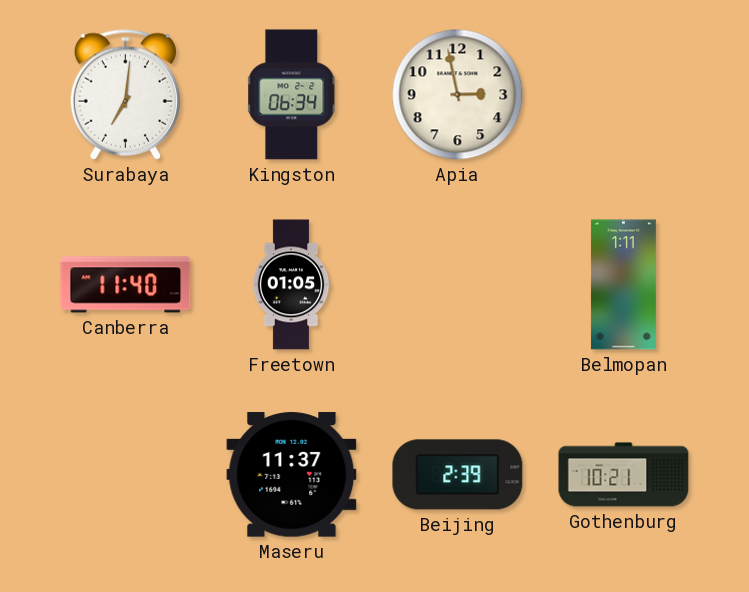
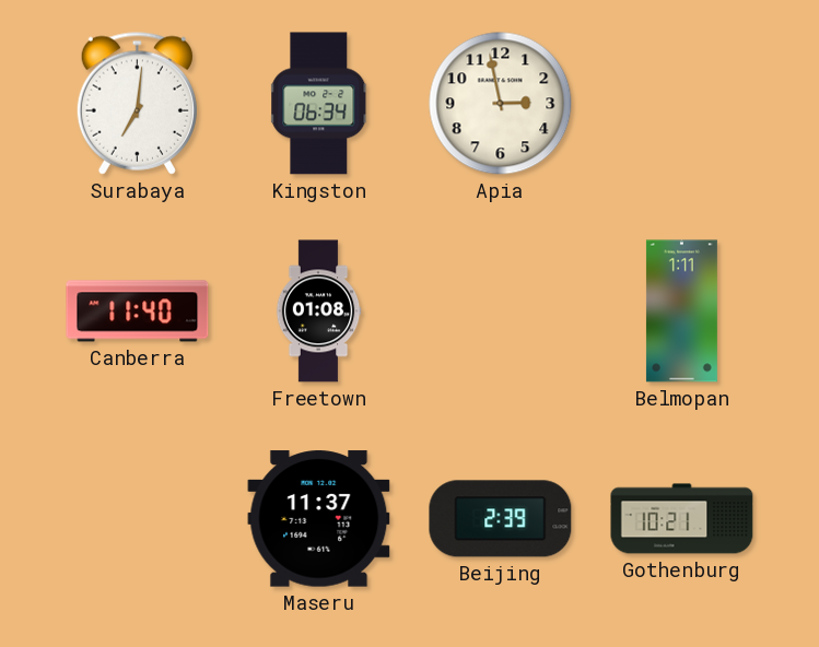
Freetown: 01:05 -> 01:08 (318, 311)
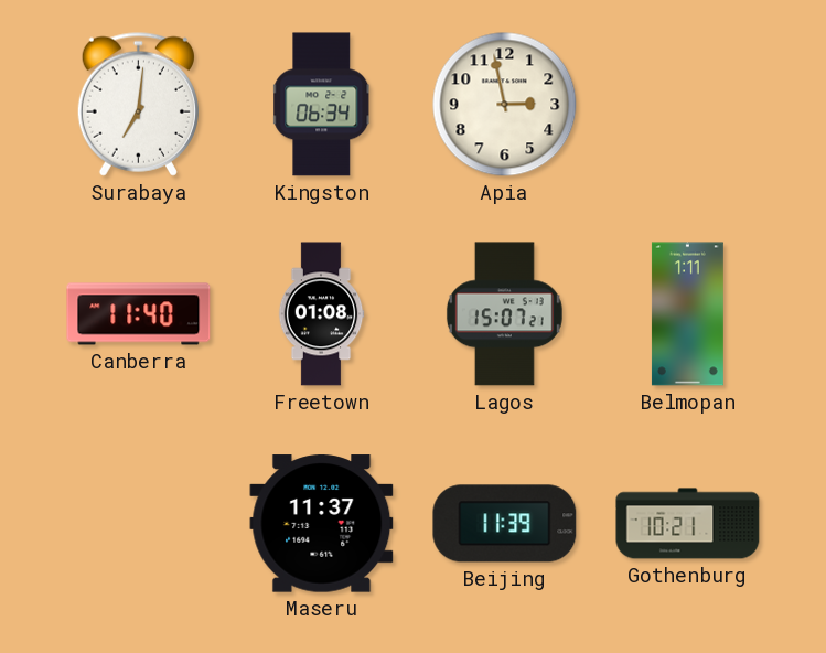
Lagos: none -> 15:07 (504, 314)
Beijing: 2:39 -> 11:39 (505, 524)
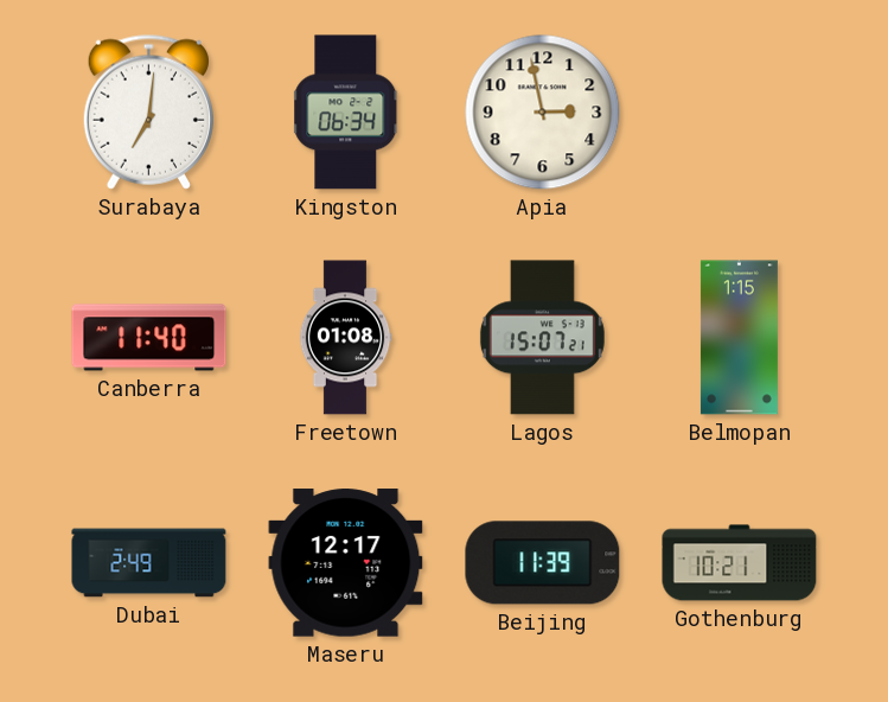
Belmopan: 1:11 -> 1:15 (739, 338)
Dubai: none -> 2:49 (149, 563)
Maseru: 11:37 -> 12:17 (346, 563)
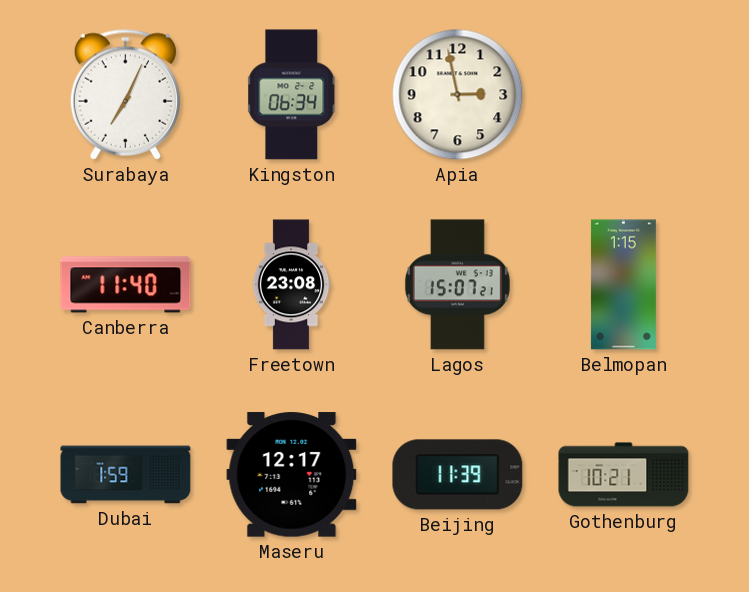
Surabaya: 7:01 -> 7:04 (125, 94)
Freetown: 01:08 -> 23:08 (291, 285)
Dubai: 2:49 -> 1:59 (126, 475)
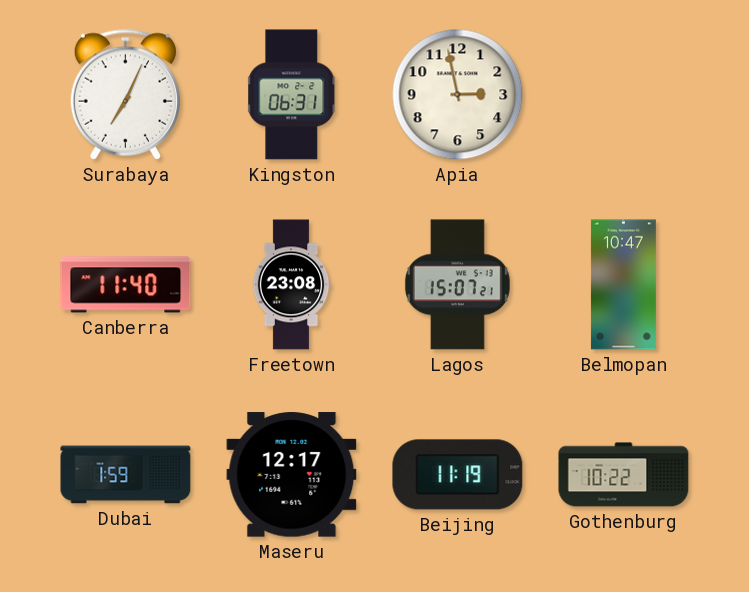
Kingston: 06:34 -> 06:31 (292, 95)
Belmopan: 1:15 -> 10:47 (623, 285)
Beijing: 11:39 -> 11:19 (458, 475)
Gothenburg: 10:21 -> 10:22 (624, 475)
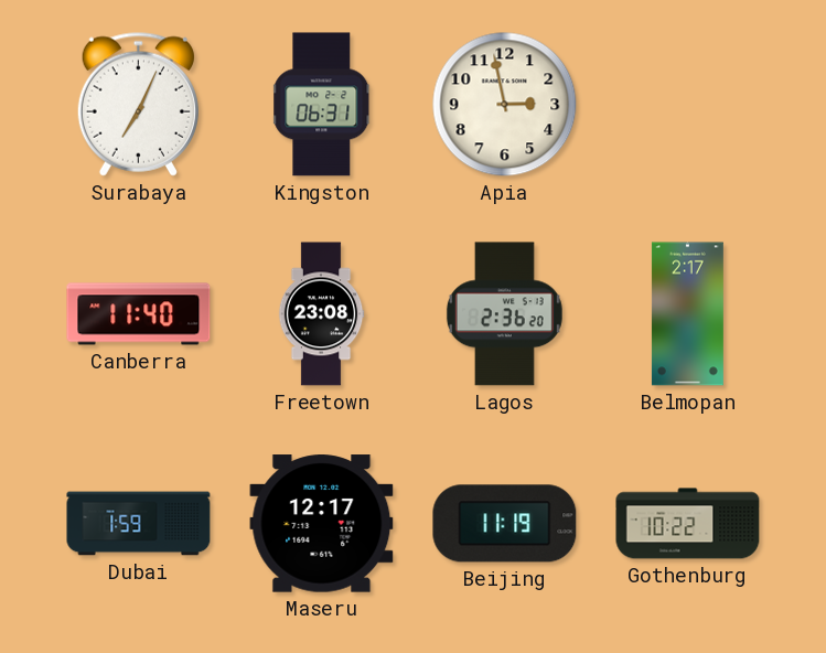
Lagos: 15:07 -> 2:36 (504, 314)
Belmopan: 10:47 -> 2:17 (687, 314)
